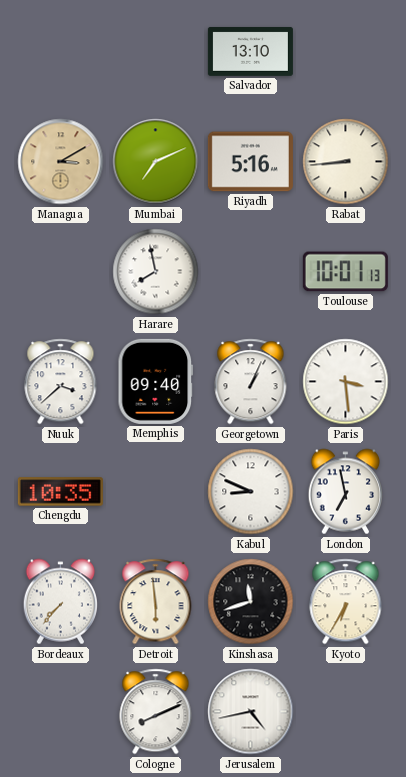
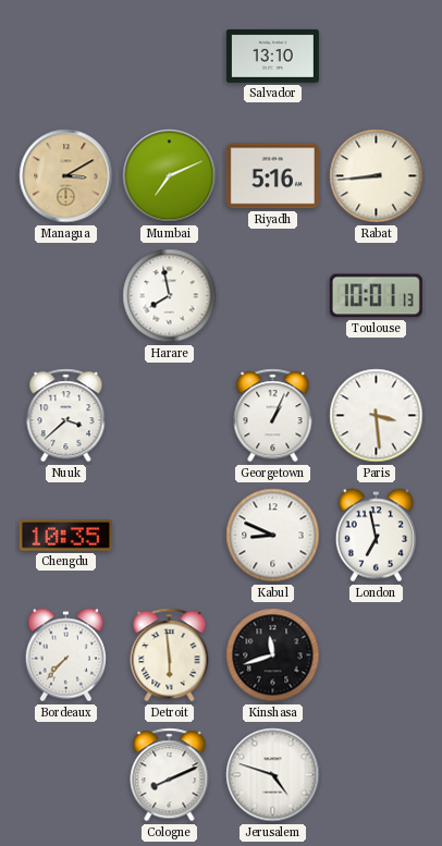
Memphis: 09:40 -> none (155, 381)
Kyoto: 6:35 -> none (346, 602)
Jerusalem: 4:43 -> 4:48 (273, 775)
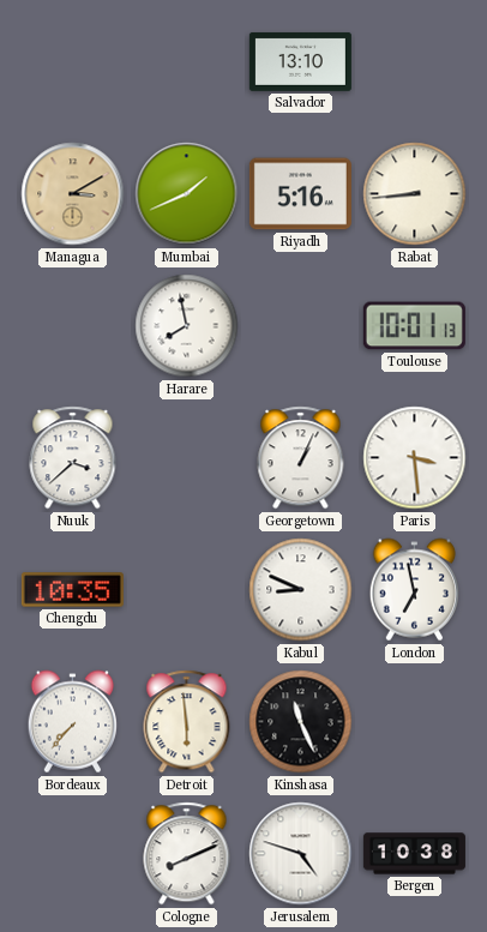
Mumbai: 7:11 -> 1:41 (187, 194)
Kinshasa: 11:42 -> 11:26 (301, 722)
Bergen: none -> 10:38 (414, 854)
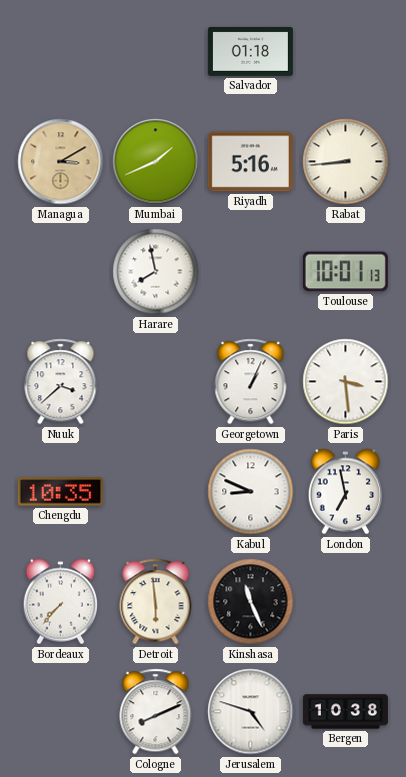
Salvador: 13:10 -> 01:18 (250, 51)
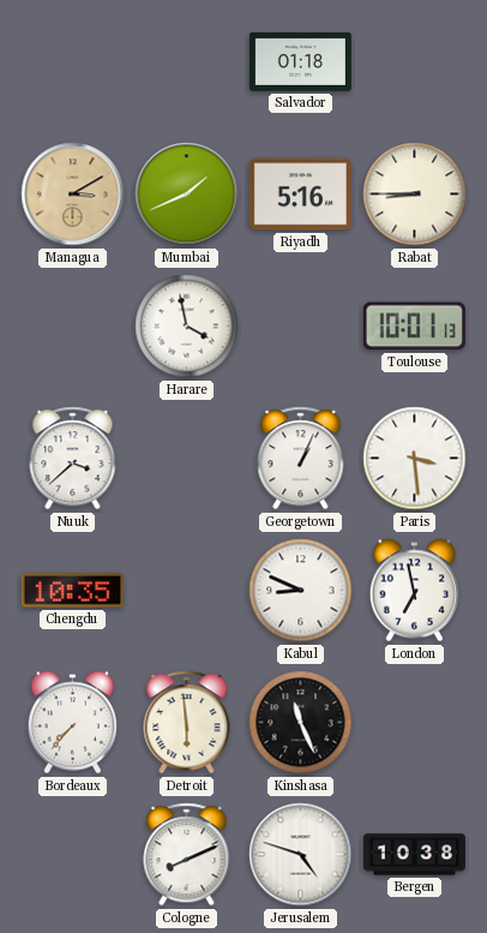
Rabat: 8:44 -> 8:45 (415, 195)
Harare: 7:58 -> 3:58 (187, 327)
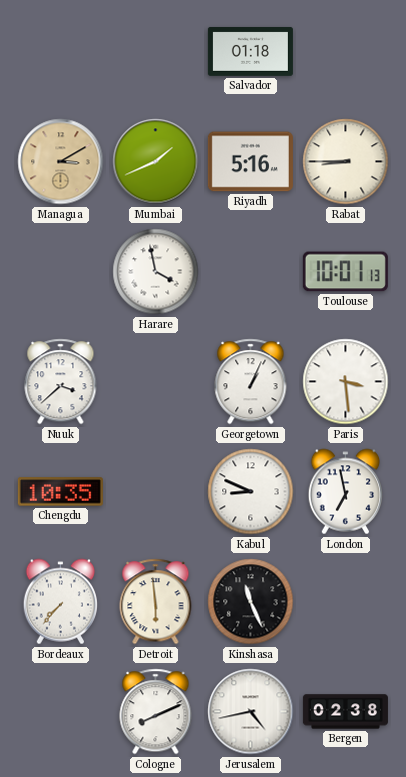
Jerusalem: 4:48 -> 4:43 (251, 712)
Bergen: 10:38 -> 02:38 (345, 712)
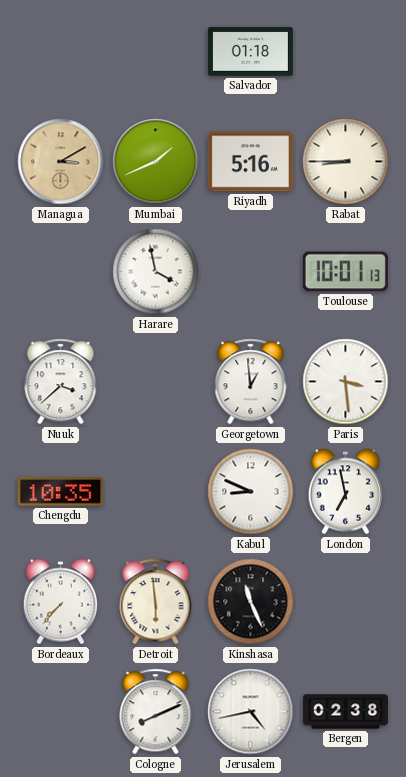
Georgetown: 1:04 -> 12:59 (251, 382)
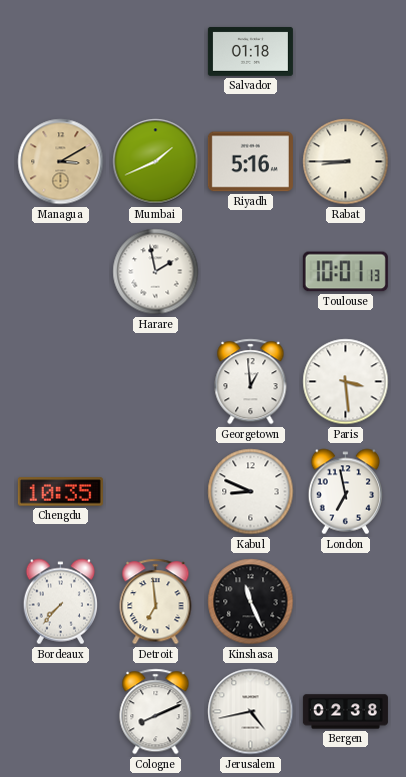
Harare: 3:58 -> 1:58 (156, 272)
Nuuk: 3:38 -> none (61, 382)
Detroit: 5:59 -> 6:59 (156, 602)
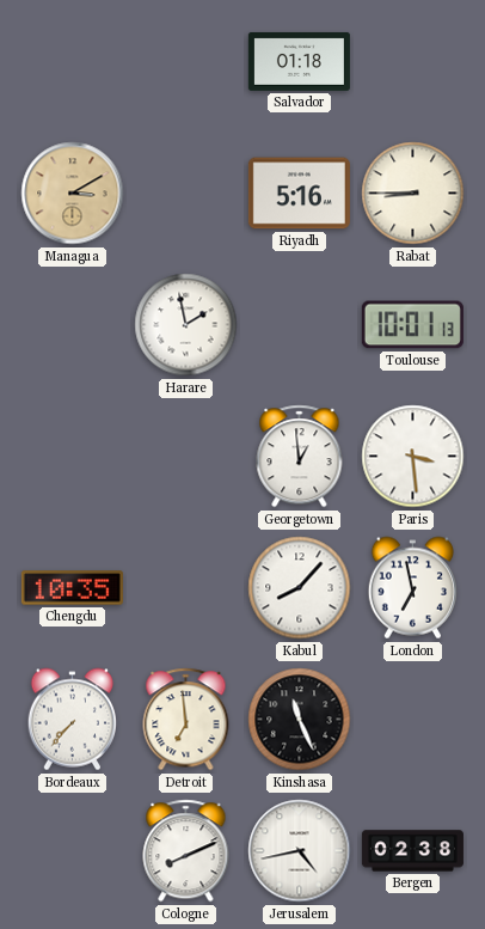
Mumbai: 1:41 -> none (156, 162)
Kabul: 8:49 -> 8:07 (300, 588)
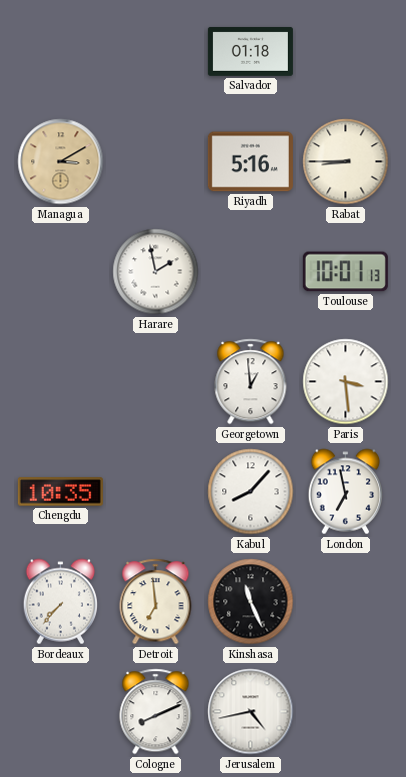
Bergen: 02:38 -> none (412, 851)
